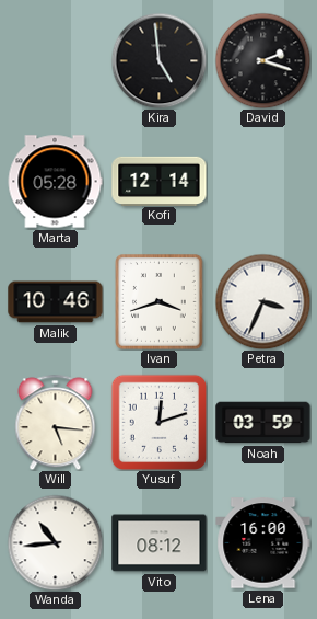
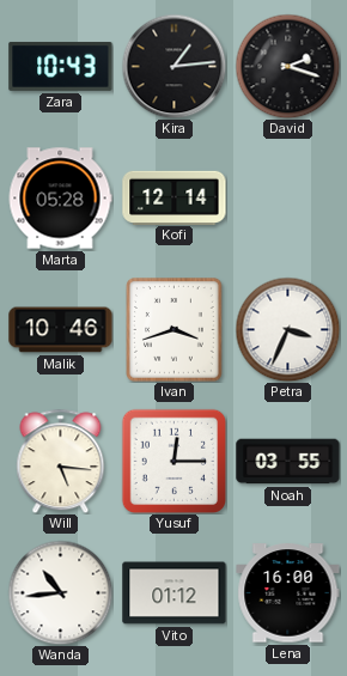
Zara: none -> 10:43 (61, 66)
Kira: 4:59 -> 1:14 (173, 66)
Yusuf: 12:12 -> 12:15 (173, 461)
Noah: 03:59 -> 03:55 (288, 462)
Vito: 08:12 -> 01:12 (175, 593)
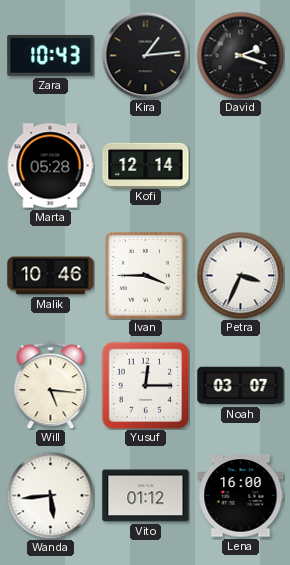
Ivan: 3:42 -> 3:45 (146, 276)
Noah: 03:55 -> 03:07 (241, 386)
Wanda: 10:44 -> 5:44 (50, 495)
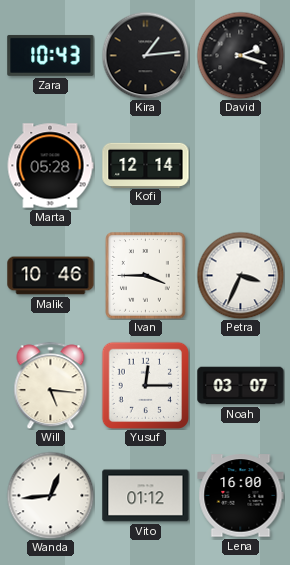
Wanda: 5:44 -> 12:44 (50, 495)
